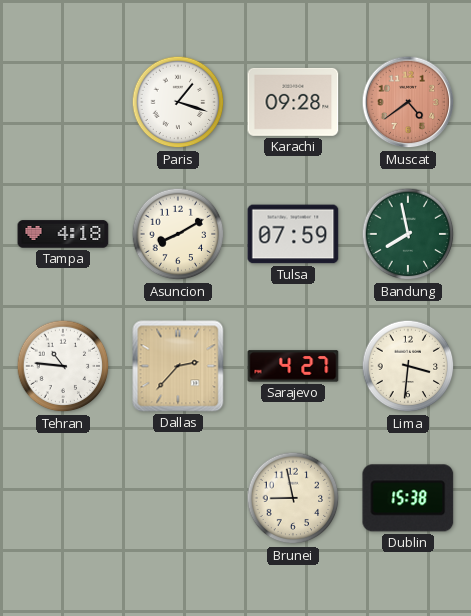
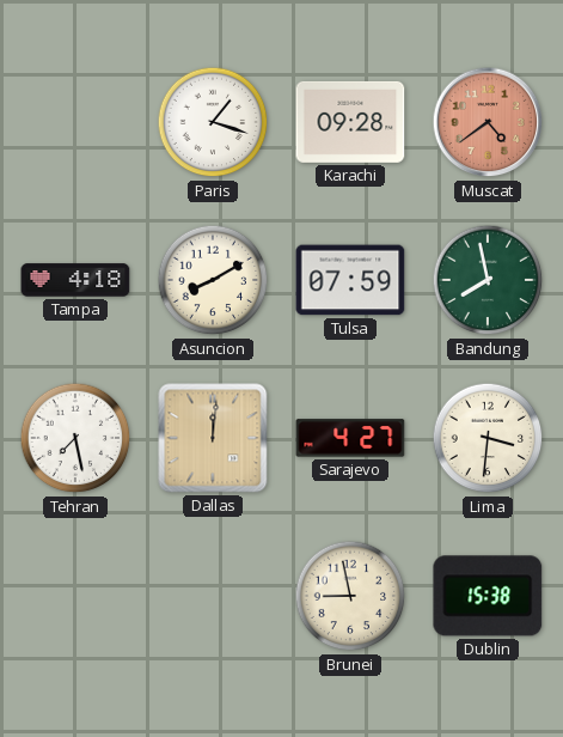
Tehran: 10:46 -> 7:28 (75, 438)
Dallas: 2:37 -> 12:01 (213, 438)
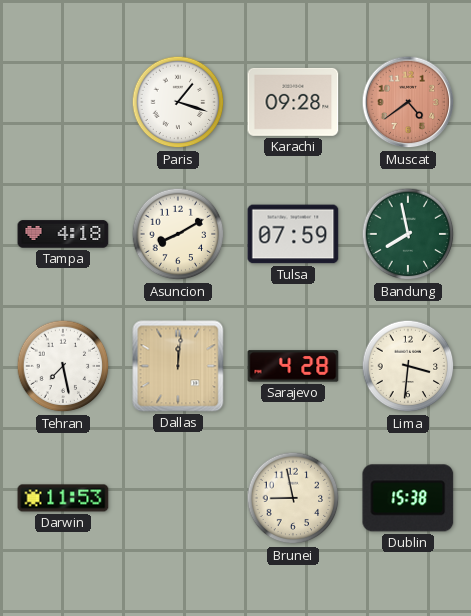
Sarajevo: 4:27 -> 4:28 (293, 366)
Darwin: none -> 11:53 (63, 498)
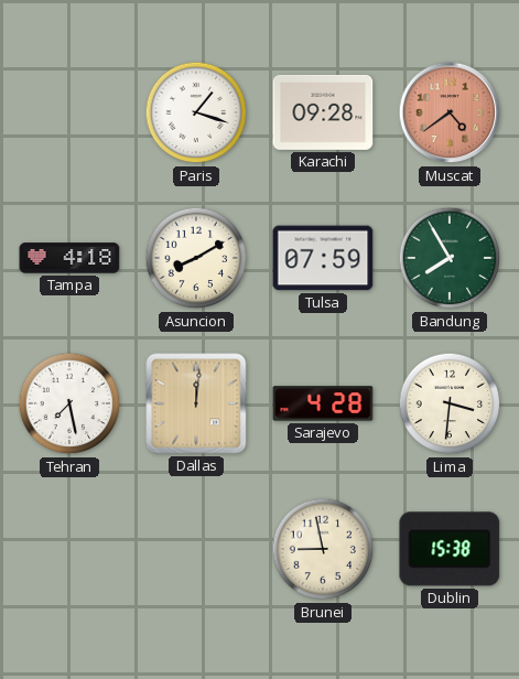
Bandung: 7:58 -> 7:55 (450, 258)
Darwin: 11:53 -> none (63, 498)
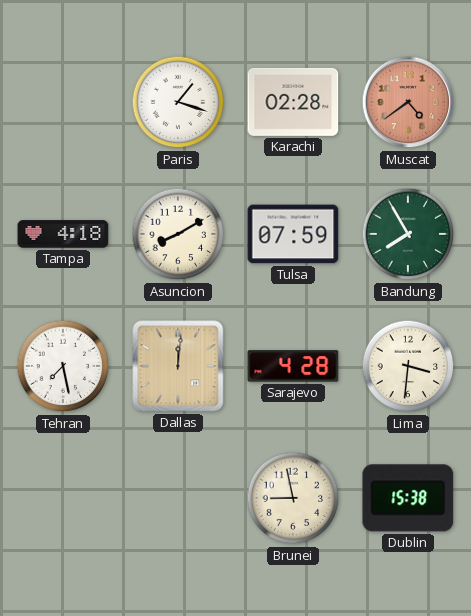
Karachi: 09:28 -> 02:28 (293, 102)
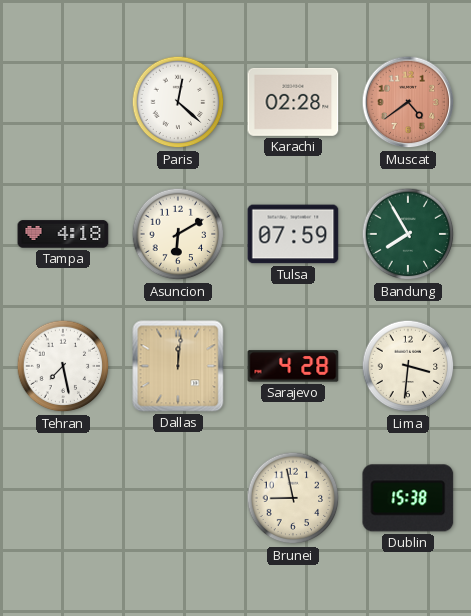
Paris: 1:18 -> 12:22 (178, 102)
Asuncion: 8:10 -> 6:10 (178, 234)
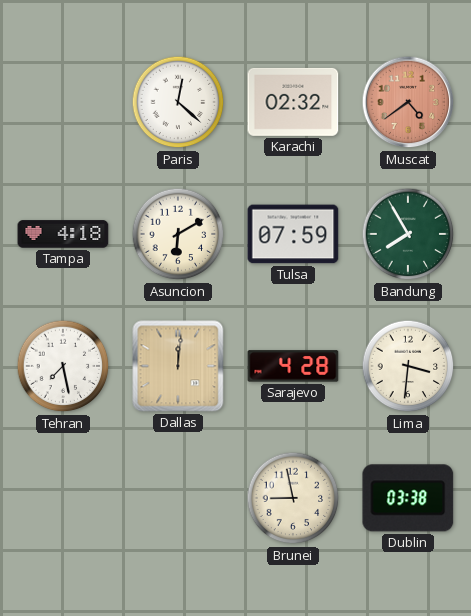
Karachi: 02:28 -> 02:32 (293, 102)
Dublin: 15:38 -> 03:38 (408, 498)
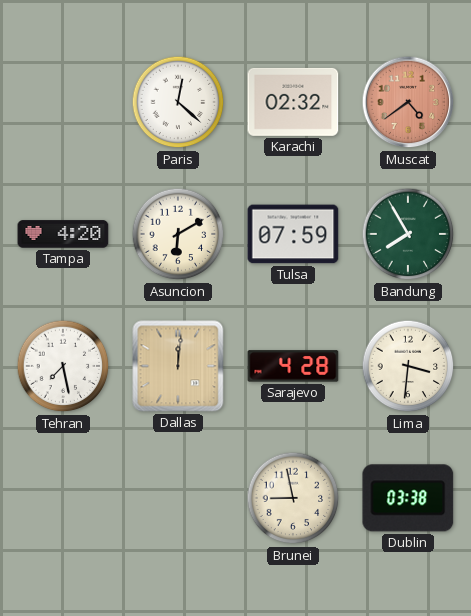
Tampa: 4:18 -> 4:20 (63, 234)
